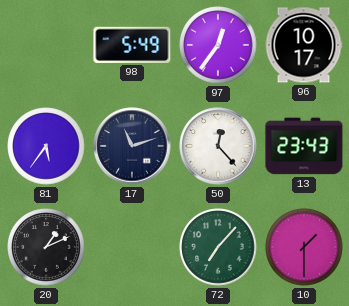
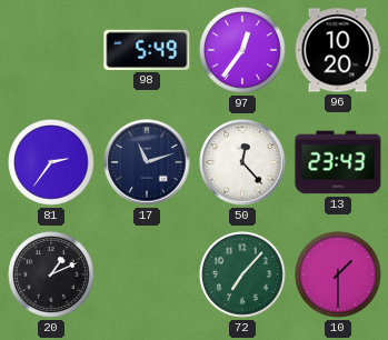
96: 10:17 -> 10:20 (338, 50)
81: 5:36 -> 2:36 (51, 162)
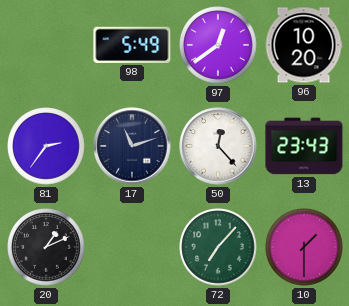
97: 12:36 -> 12:39 (218, 45)
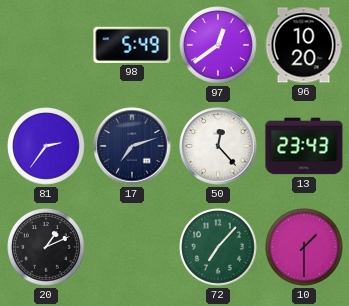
17: 11:12 -> 7:12 (132, 146)
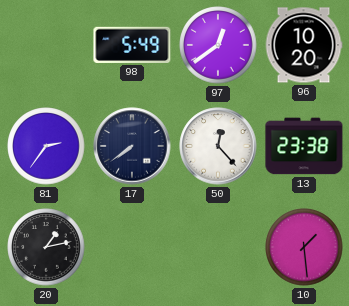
17: 7:12 -> 7:39 (132, 146)
13: 23:43 -> 23:38 (304, 146)
20: 1:11 -> 1:13 (46, 247)
72: 7:07 -> none (218, 247)
10: 1:30 -> 1:29 (304, 247)
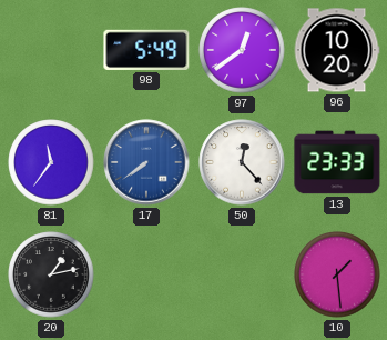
81: 2:36 -> 11:36 (51, 162)
17 dial: navy -> blue (146, 162)
13: 23:38 -> 23:33 (337, 162)
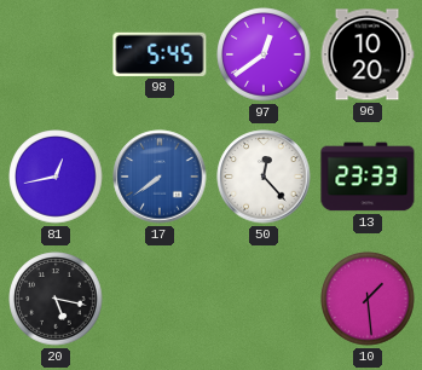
98: 5:49 -> 5:45 (160, 54)
81: 11:36 -> 12:43 (56, 177)
20: 1:13 -> 5:17 (56, 299)
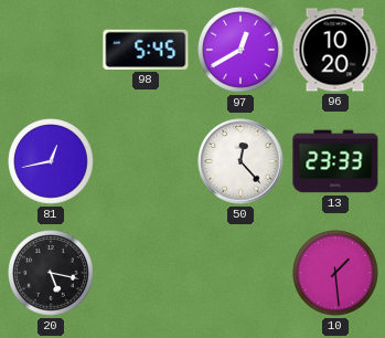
97: 12:39 -> 12:40 (240, 50)
17: 7:39 -> none (160, 177)
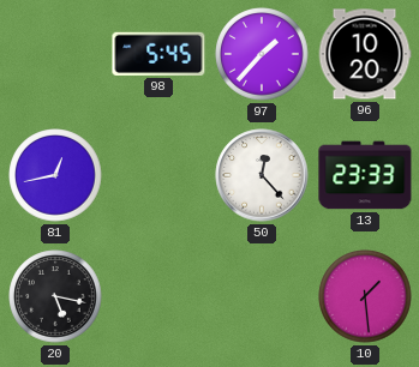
97: 12:40 -> 1:37 (262, 54)
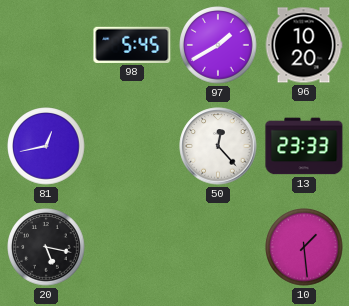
97: 1:37 -> 1:40 (218, 45)
